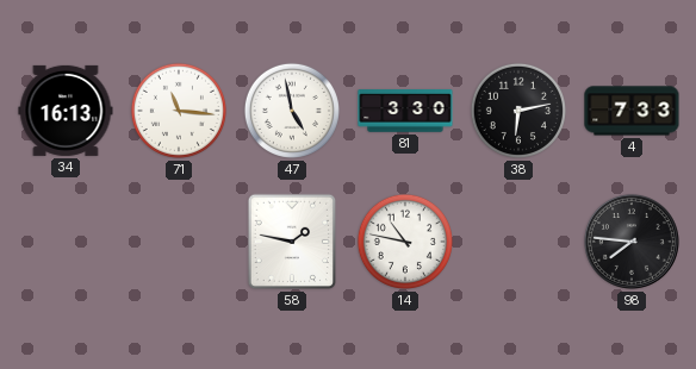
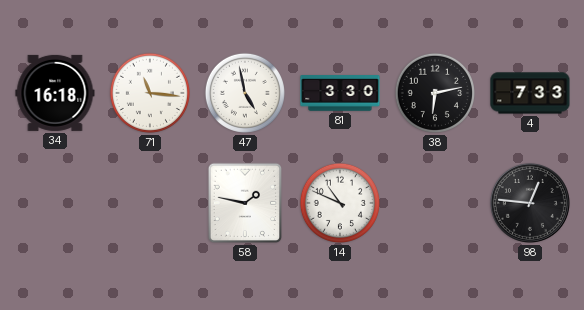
34: 16:13 -> 16:18 (55, 93)
14: 10:47 -> 10:49 (340, 203)
98: 7:46 -> 12:46 (530, 203)
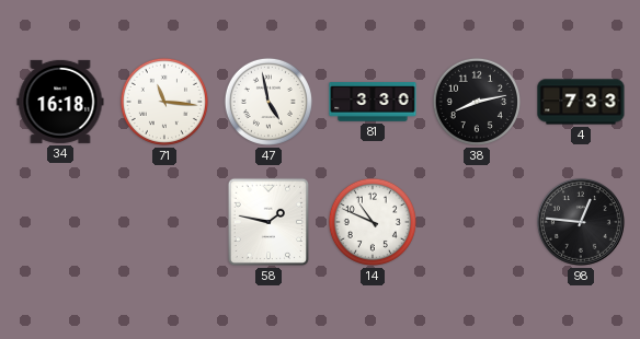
38: 6:13 -> 8:13 (477, 102)
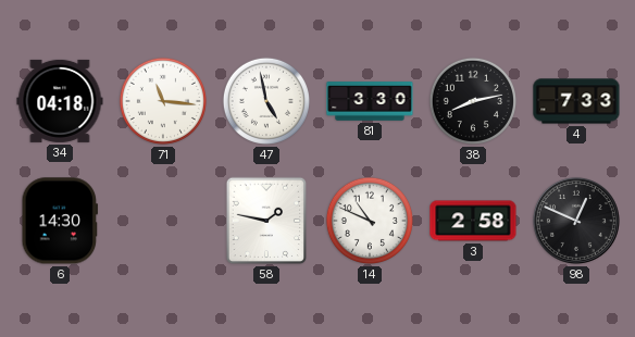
34: 16:18 -> 04:18 (60, 101)
6: none -> 14:30 (60, 221)
3: none -> 2:58 (473, 221)
98: 12:46 -> 12:49 (576, 221)
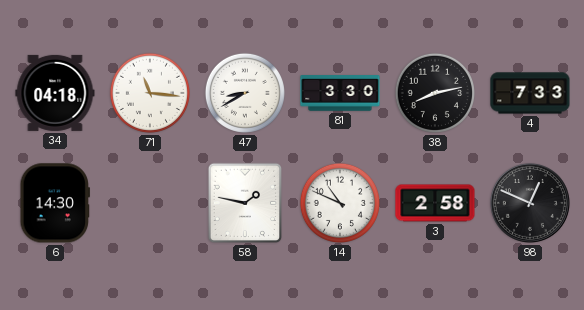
47: 4:58 -> 8:40 (245, 93)
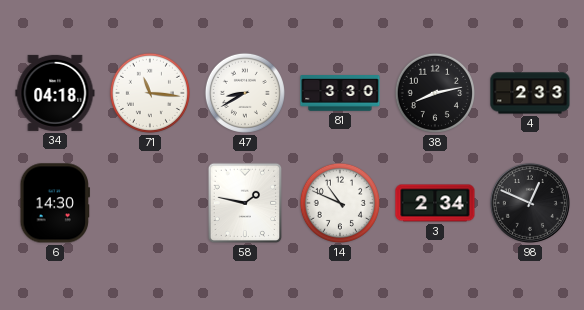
4: 7:33 -> 2:33 (530, 93)
3: 2:58 -> 2:34 (435, 203)
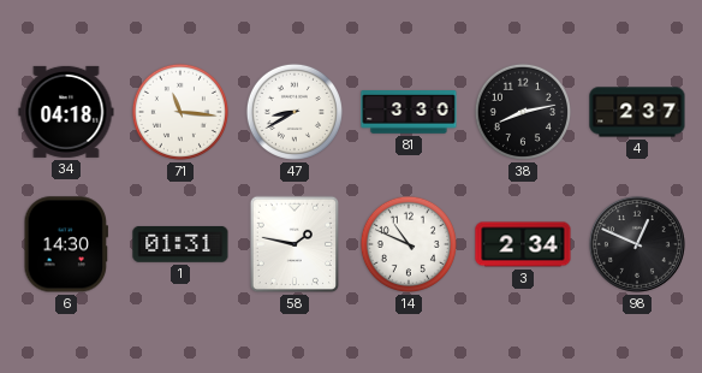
4: 2:33 -> 2:37 (637, 112)
1: none -> 01:31 (180, 244)
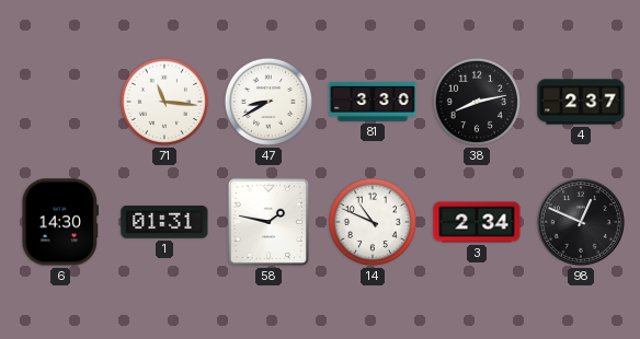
34: 04:18 -> none (66, 112)
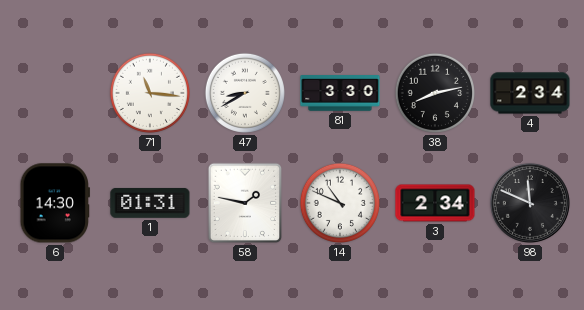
4: 2:37 -> 2:34 (530, 93)
98: 12:49 -> 11:49 (530, 203)
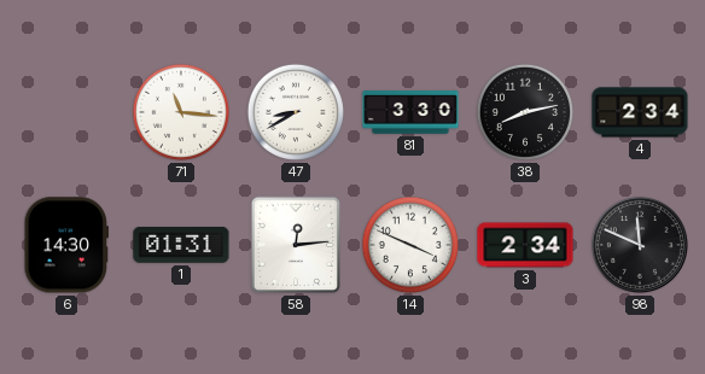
58: 1:47 -> 12:14 (296, 245)
14: 10:49 -> 3:49 (410, 245)
